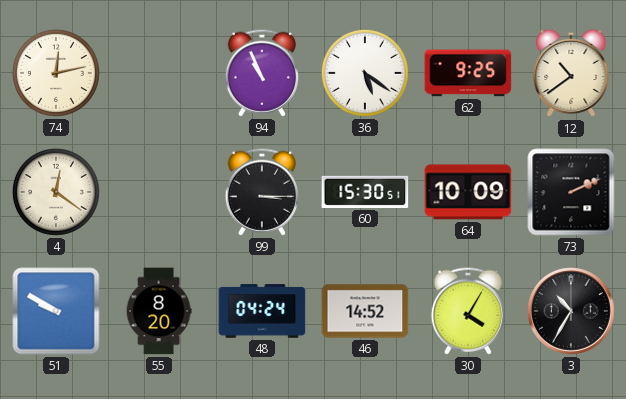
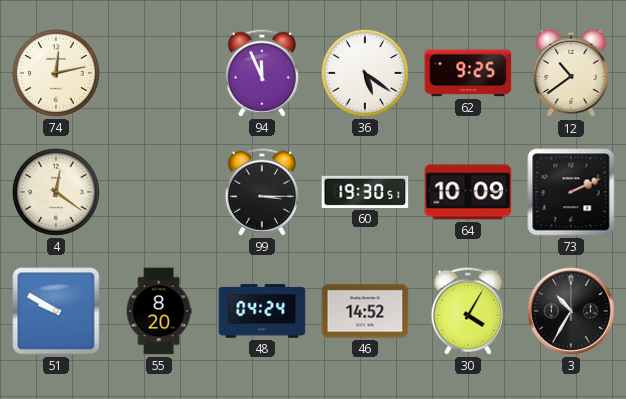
94: 10:56 -> 11:56 (262, 73)
60: 15:30 -> 19:30 (365, 192)
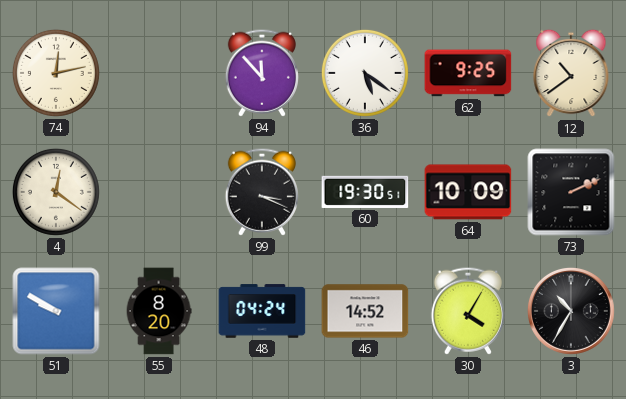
94: 11:56 -> 11:53 (262, 73)
99: 3:15 -> 3:19 (262, 192)
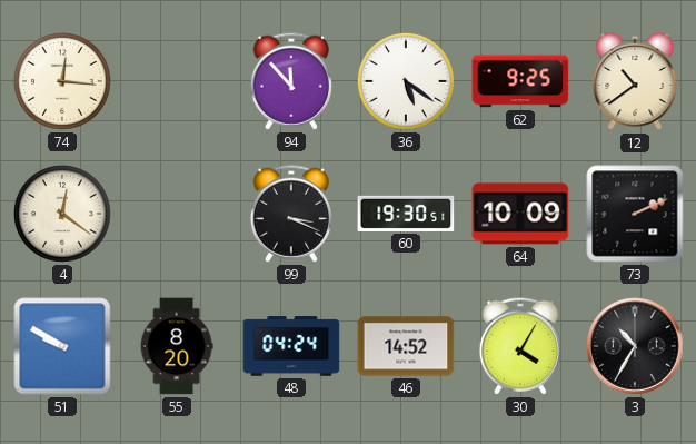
74: 12:13 -> 12:16 (62, 81)
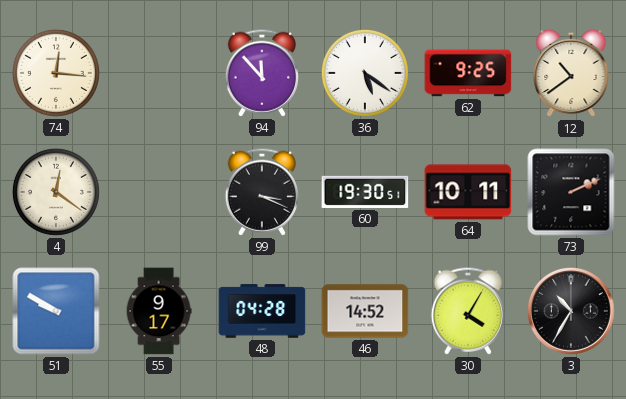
64: 10:09 -> 10:11 (468, 192)
55: 8:20 -> 9:17 (159, 311)
48: 04:24 -> 04:28 (262, 311)
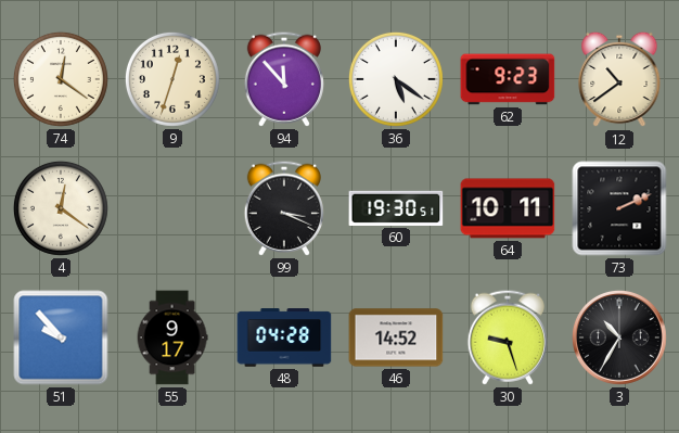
74: 12:16 -> 12:21 (61, 79)
9: none -> 12:33 (172, 79)
62: 9:25 -> 9:23 (508, 79)
51: 9:50 -> 9:53 (61, 338)
30: 4:05 -> 9:27 (508, 338)
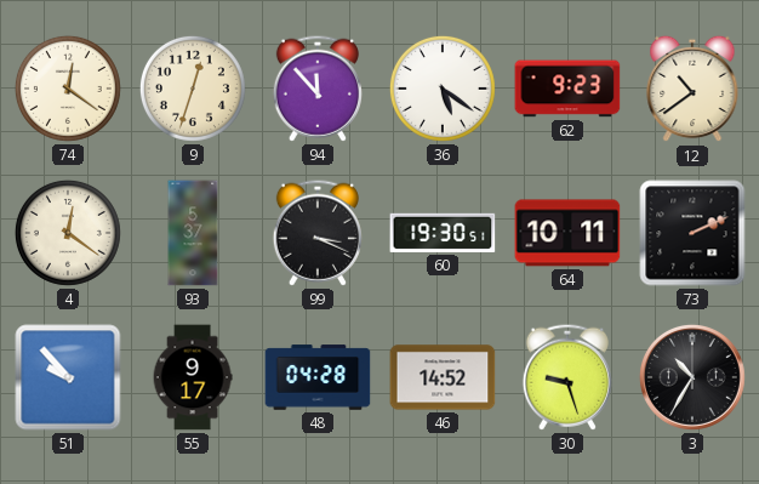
93: none -> 5:37 (193, 233)
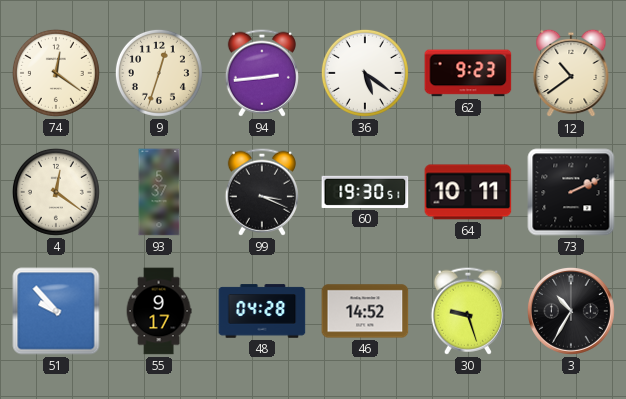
94: 11:53 -> 2:44 (262, 73)
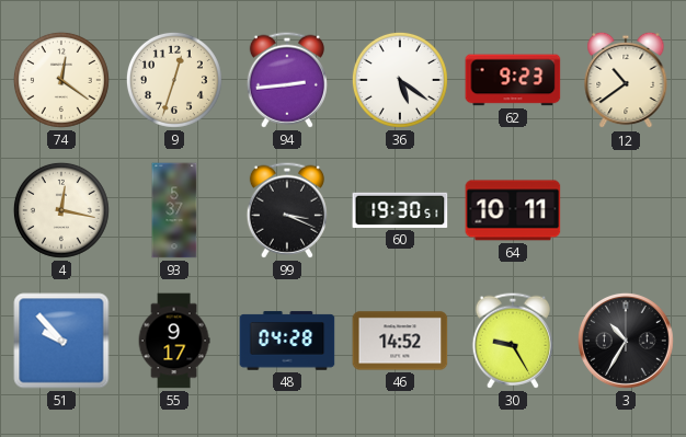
4: 12:21 -> 12:17 (61, 210)
73: 2:11 -> none (571, 192)
30: 9:27 -> 9:25 (513, 341)
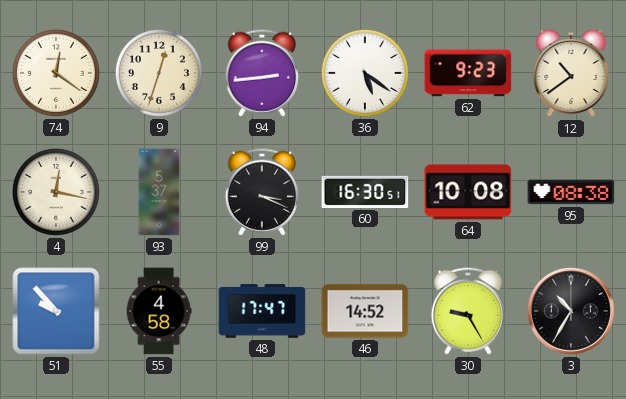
60: 19:30 -> 16:30 (365, 192)
64: 10:11 -> 10:08 (468, 192)
95: none -> 08:38 (571, 192)
55: 9:17 -> 4:58 (159, 311)
48: 04:28 -> 17:47 (262, 311)
